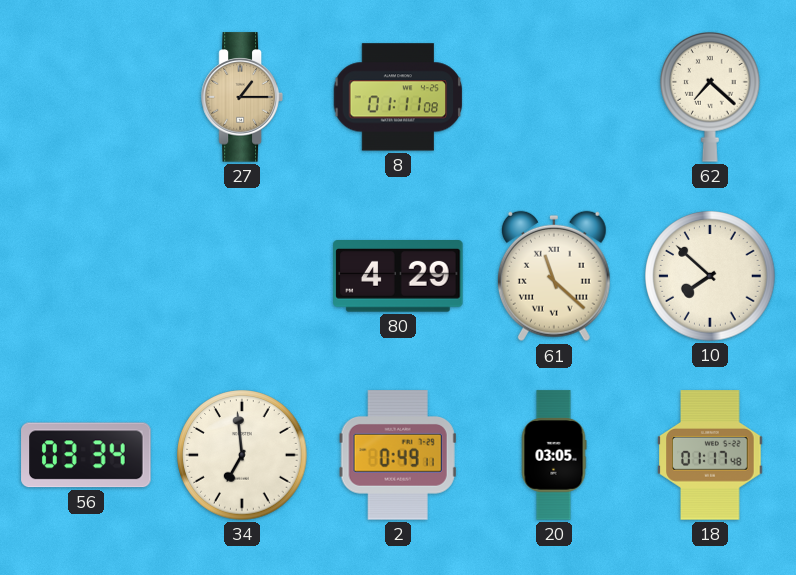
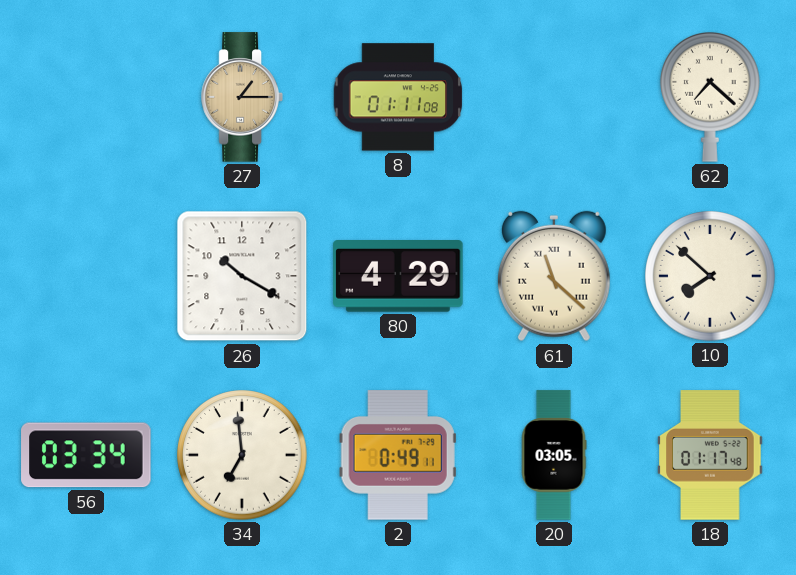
26: none -> 10:20 (242, 276)
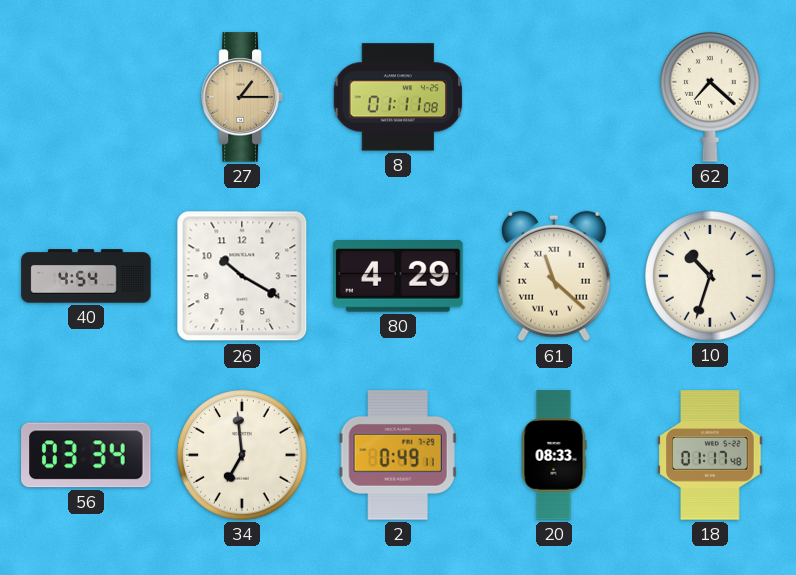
40: none -> 4:54 (86, 276)
10: 7:52 -> 10:33 (710, 276)
20: 03:05 -> 08:33 (554, 455)
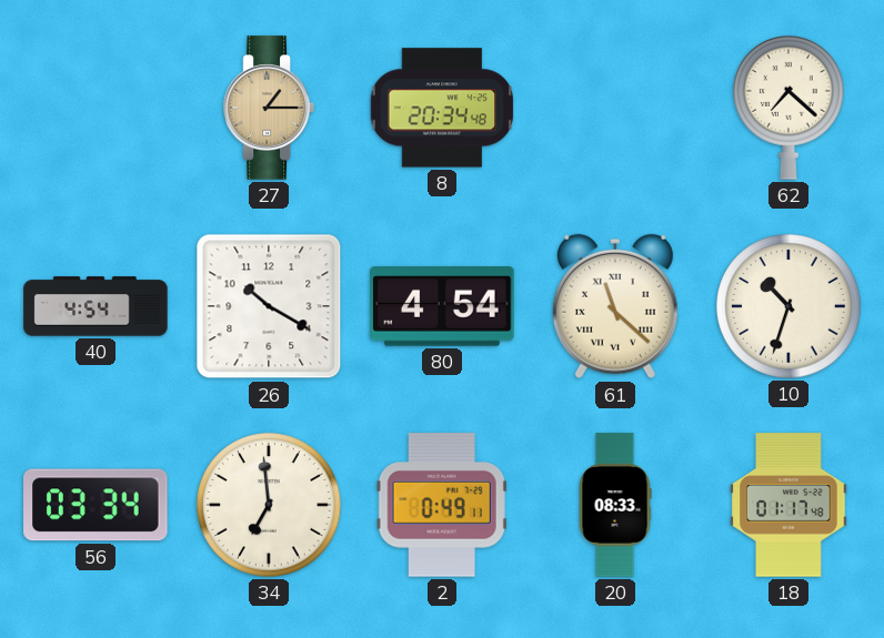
8: 01:11 -> 20:34 (442, 108)
80: 4:29 -> 4:54 (442, 307)
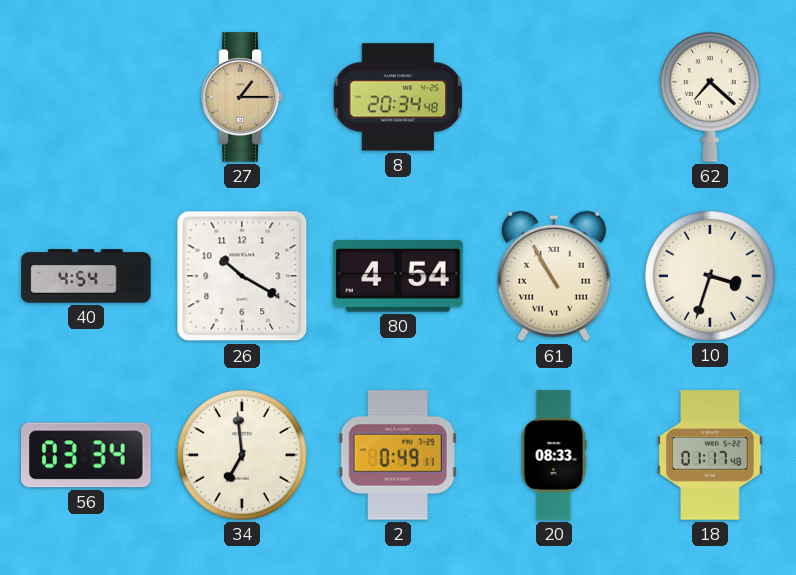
61: 11:22 -> 10:55 (554, 276)
10: 10:33 -> 3:33 (710, 276)
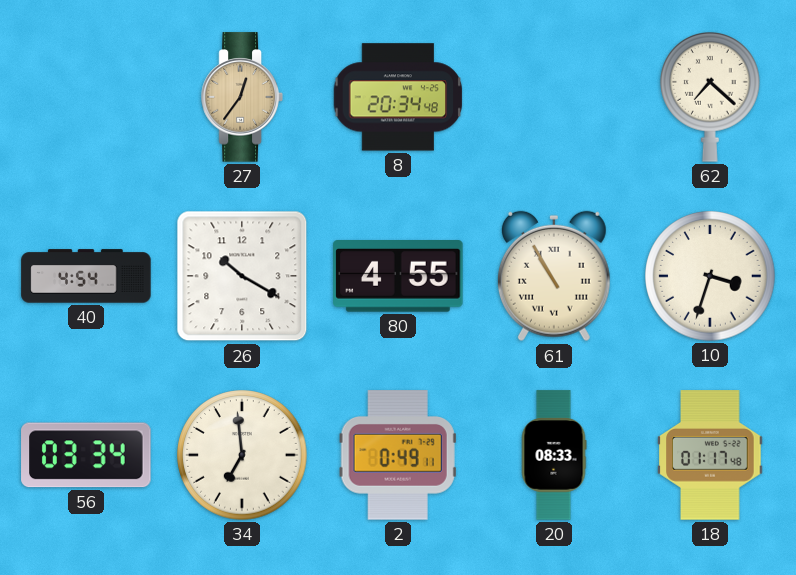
27: 1:15 -> 12:36 (242, 97)
80: 4:54 -> 4:55 (398, 277)
